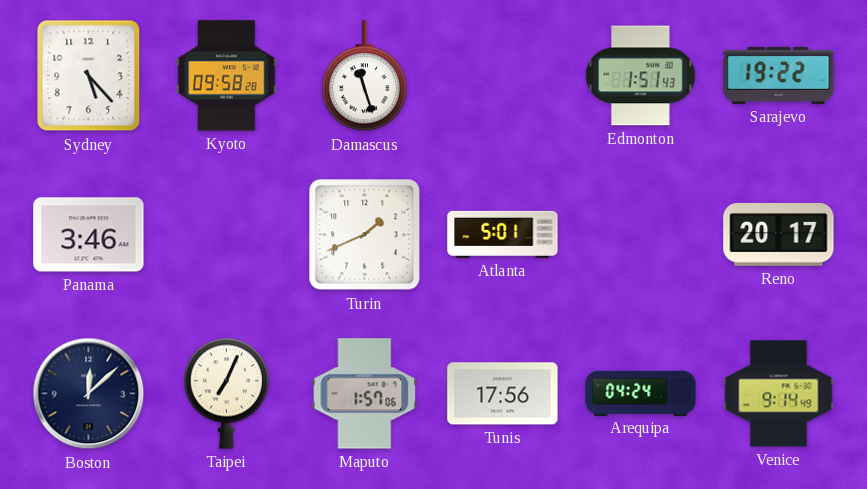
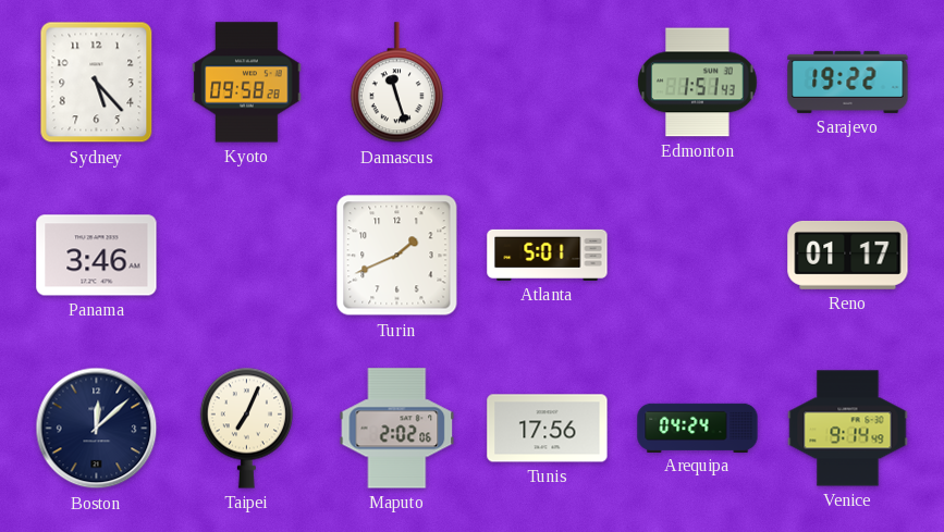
Reno: 20:17 -> 01:17 (848, 255)
Maputo: 1:57 -> 2:02 (397, 429)
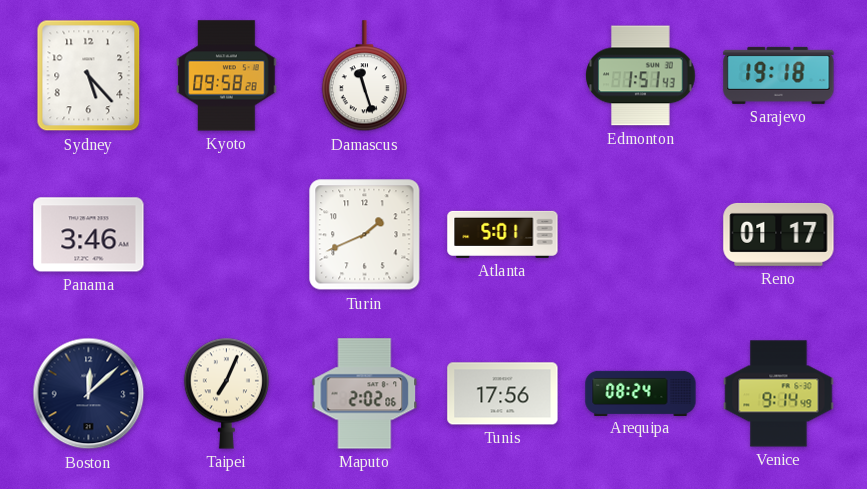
Sarajevo: 19:22 -> 19:18 (779, 75)
Arequipa: 04:24 -> 08:24 (641, 393)
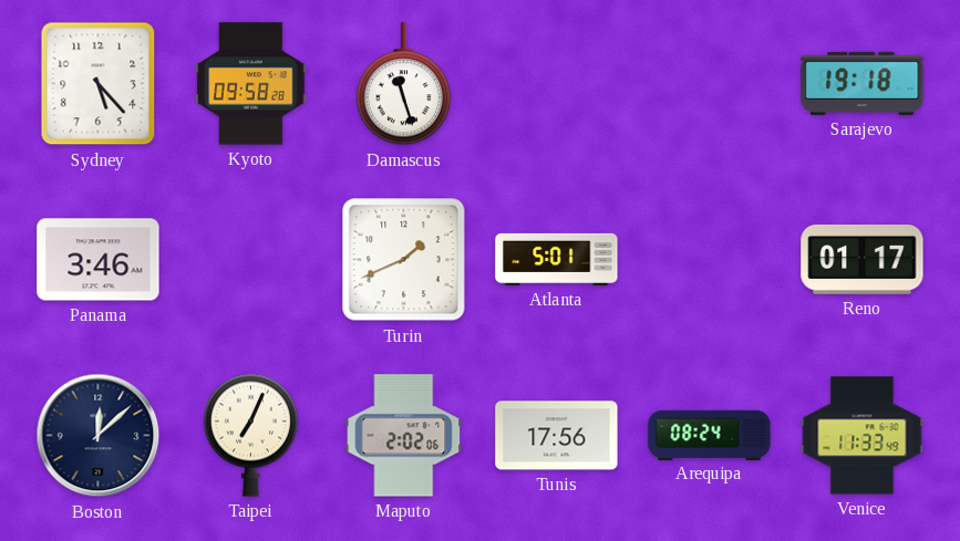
Edmonton: 1:51 -> none (641, 76)
Venice: 9:14 -> 11:33 (863, 436)
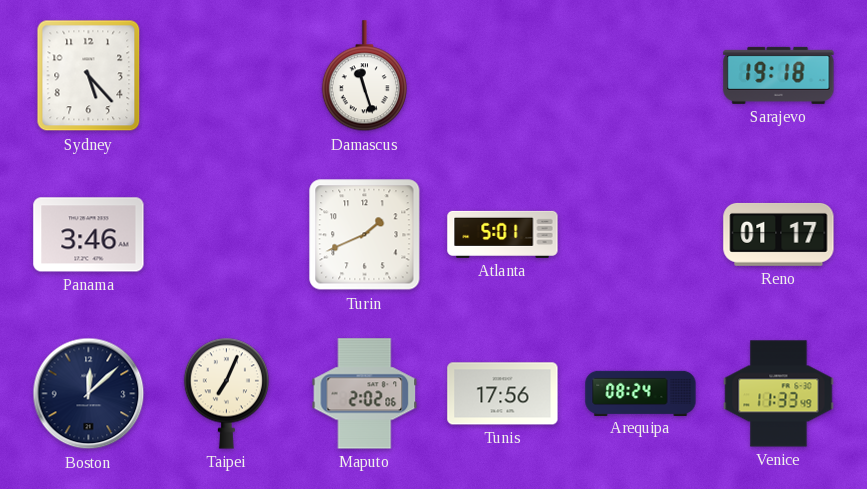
Kyoto: 09:58 -> none (251, 84)
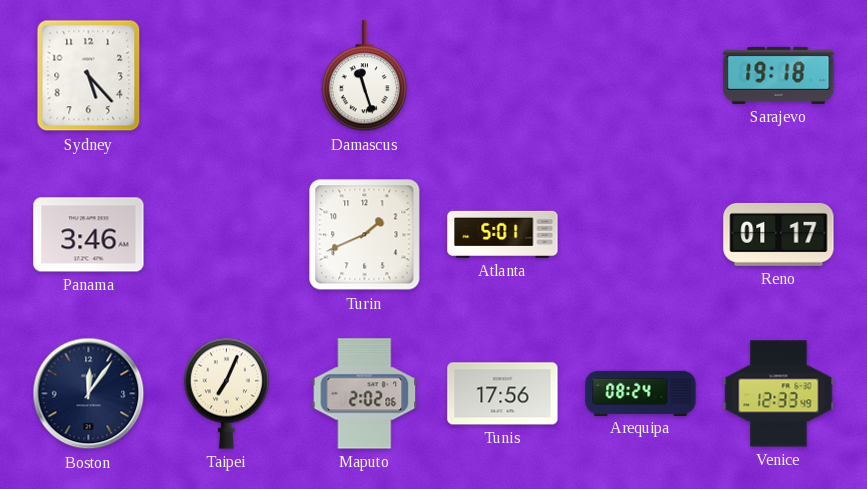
Boston: 12:08 -> 12:06 (89, 394)
Venice: 11:33 -> 12:33 (779, 394)
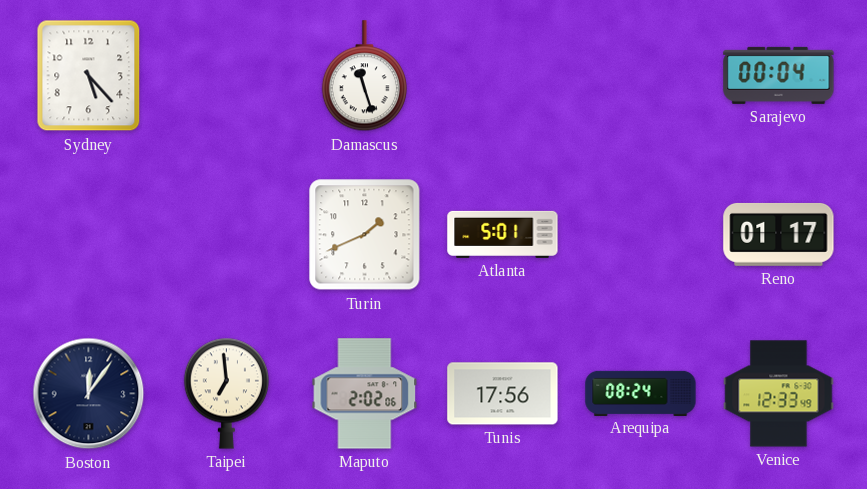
Sarajevo: 19:18 -> 00:04 (779, 75)
Panama: 3:46 -> none (89, 235)
Taipei: 7:04 -> 6:59 (226, 393)
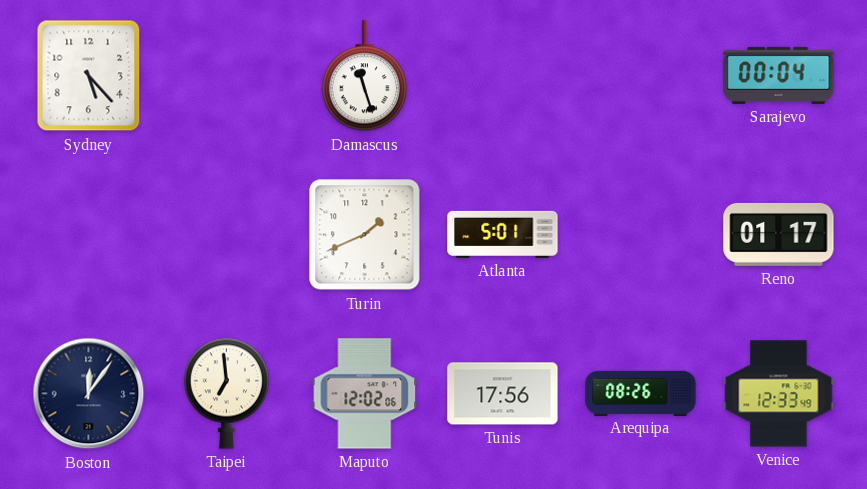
Maputo: 2:02 -> 12:02 (365, 394)
Arequipa: 08:24 -> 08:26 (641, 393)
